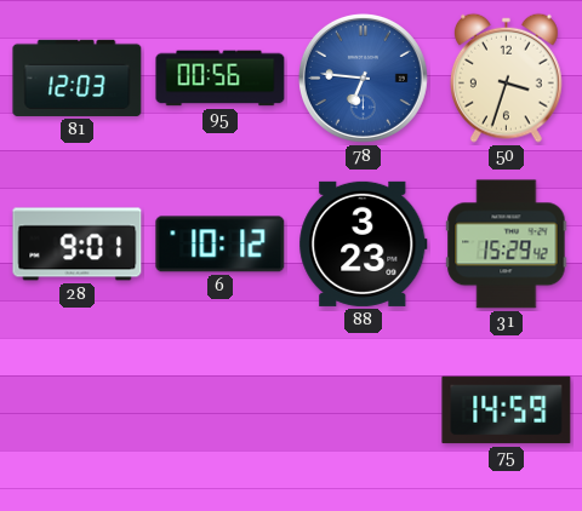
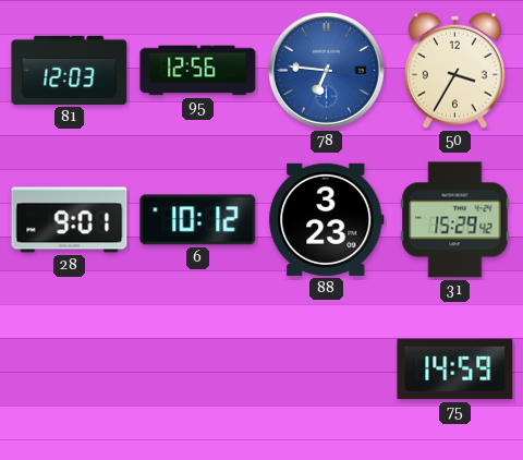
95: 00:56 -> 12:56 (198, 71)
50: 3:33 -> 3:35 (455, 70)
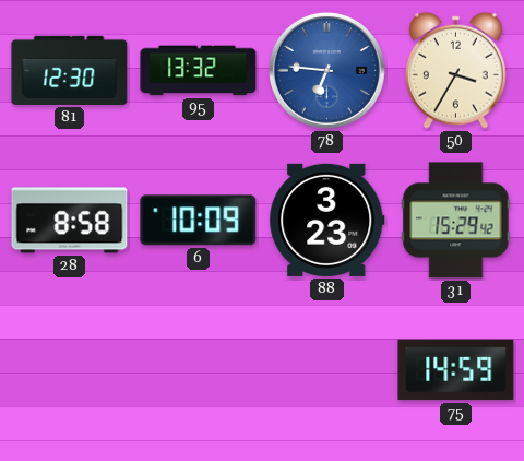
81: 12:03 -> 12:30 (70, 70)
95: 12:56 -> 13:32 (199, 71)
28: 9:01 -> 8:58 (70, 221)
6: 10:12 -> 10:09 (199, 221)
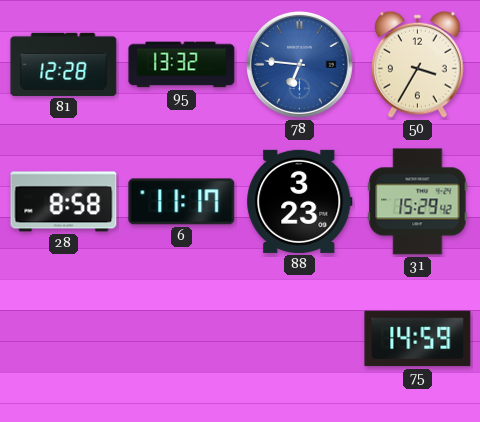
81: 12:30 -> 12:28 (64, 64)
6: 10:09 -> 11:17 (182, 202)
